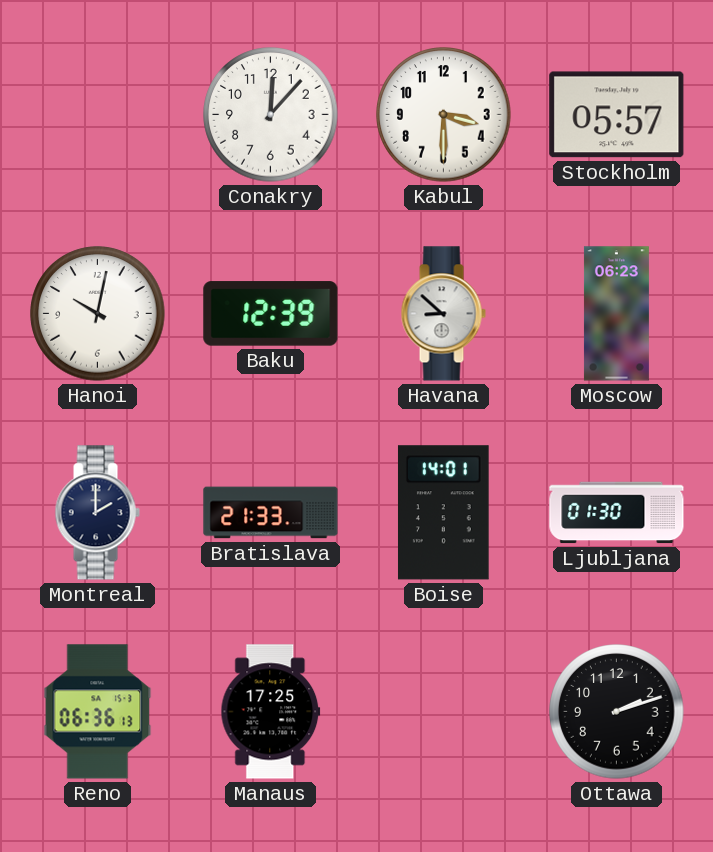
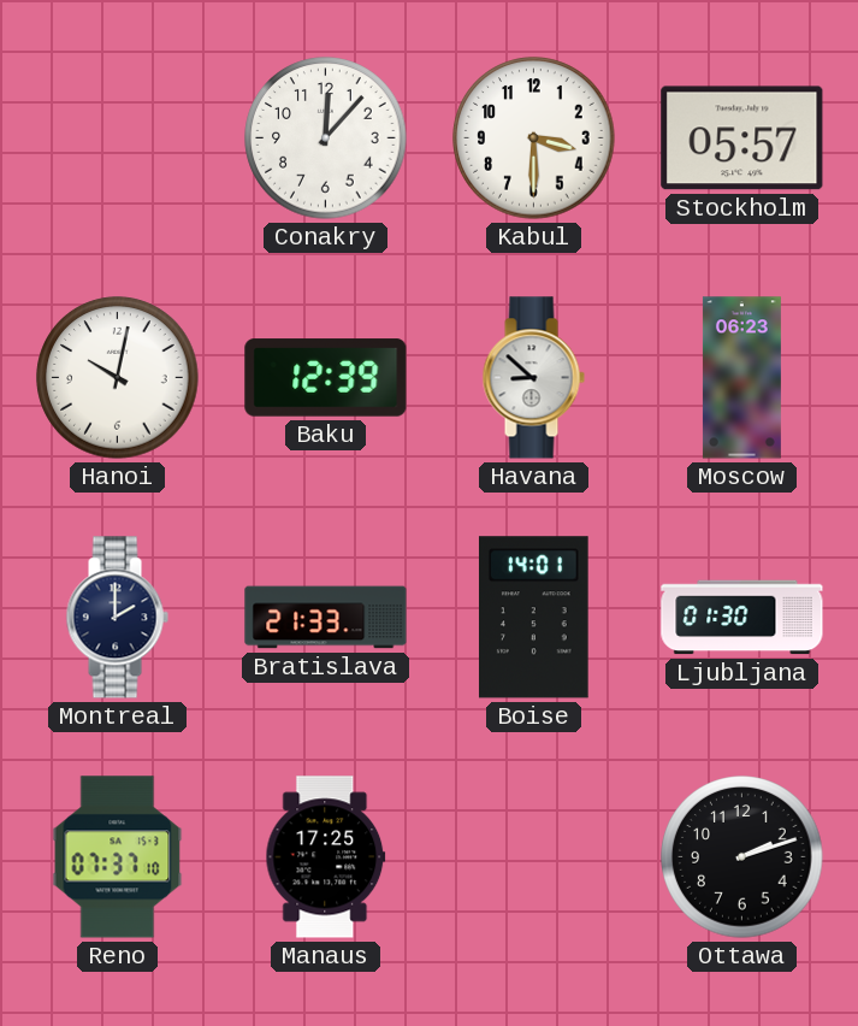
Reno: 06:36 -> 07:37 (118, 857)
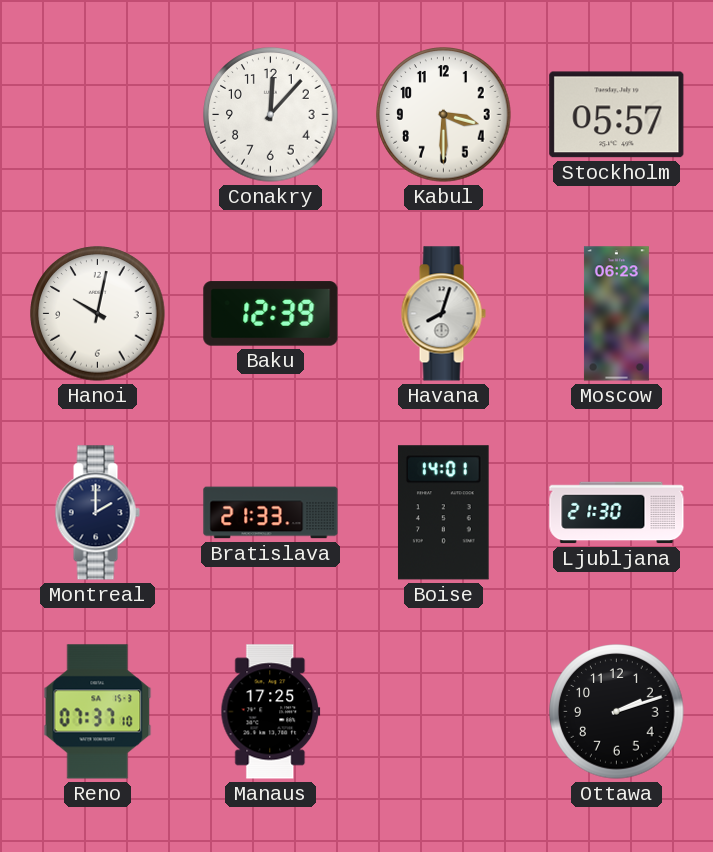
Havana: 8:52 -> 8:03 (443, 314)
Ljubljana: 01:30 -> 21:30 (617, 513)
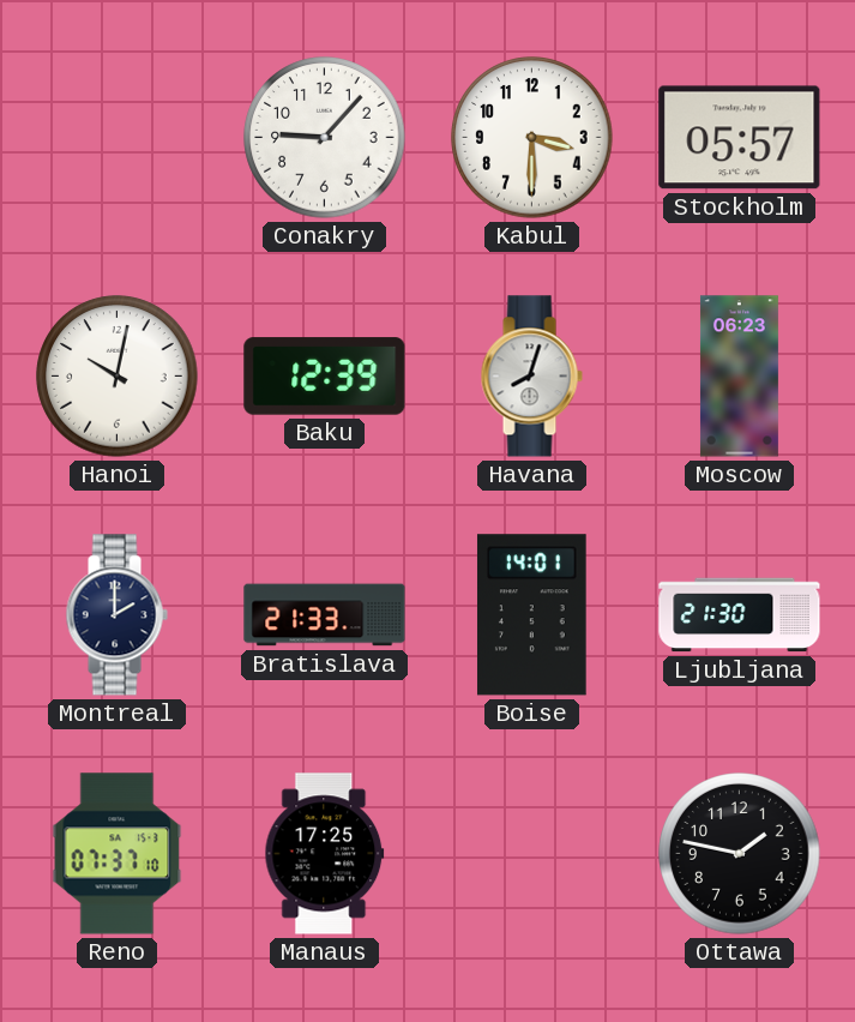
Conakry: 12:07 -> 9:07 (325, 138)
Ottawa: 2:12 -> 1:47 (740, 854)
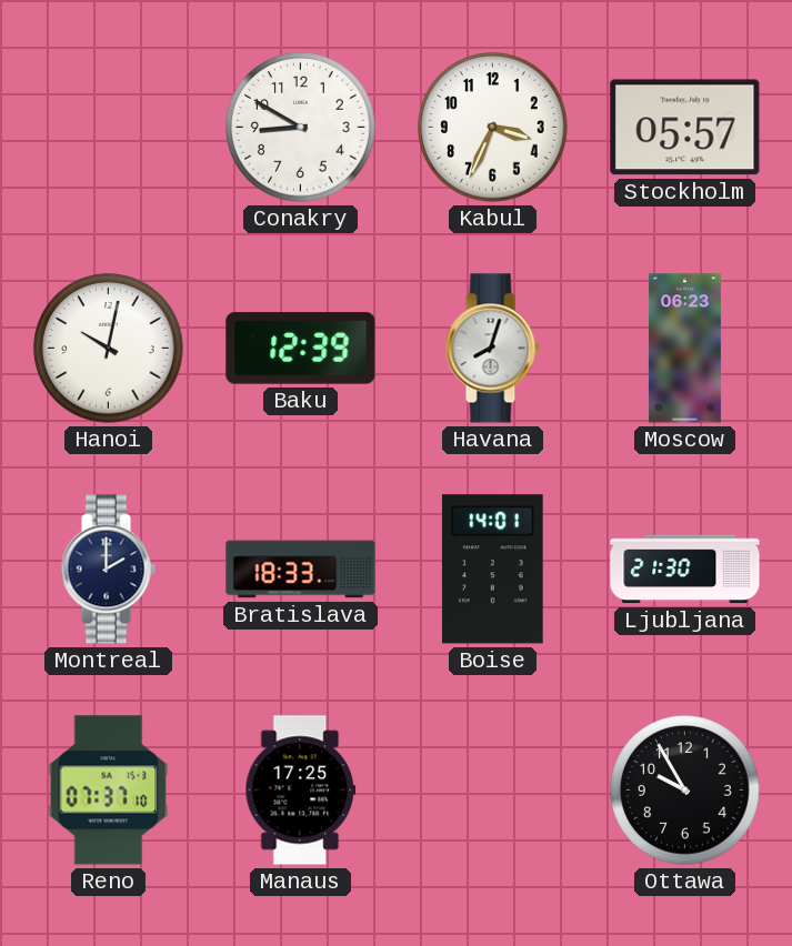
Conakry: 9:07 -> 8:50 (301, 128)
Kabul: 3:30 -> 3:34 (493, 128)
Bratislava: 21:33 -> 18:33 (301, 570)
Ottawa: 1:47 -> 9:55 (685, 791)
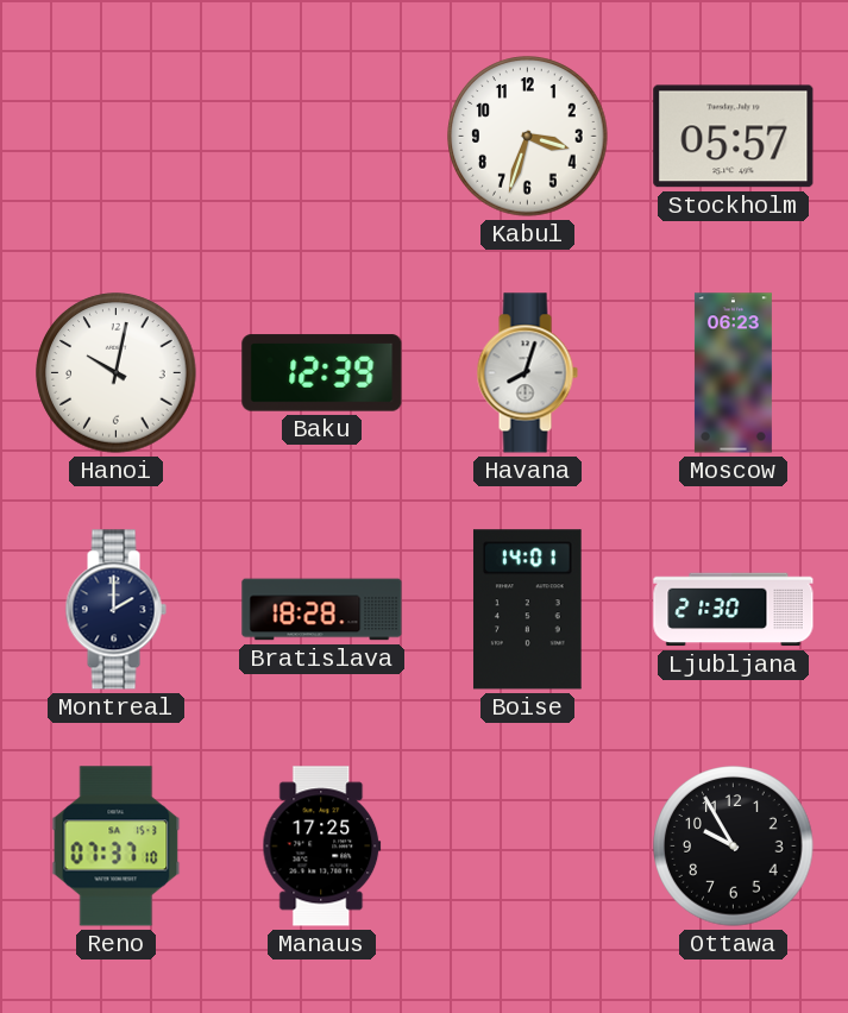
Conakry: 8:50 -> none (301, 128)
Kabul: 3:34 -> 3:33 (528, 137)
Bratislava: 18:33 -> 18:28 (322, 610)
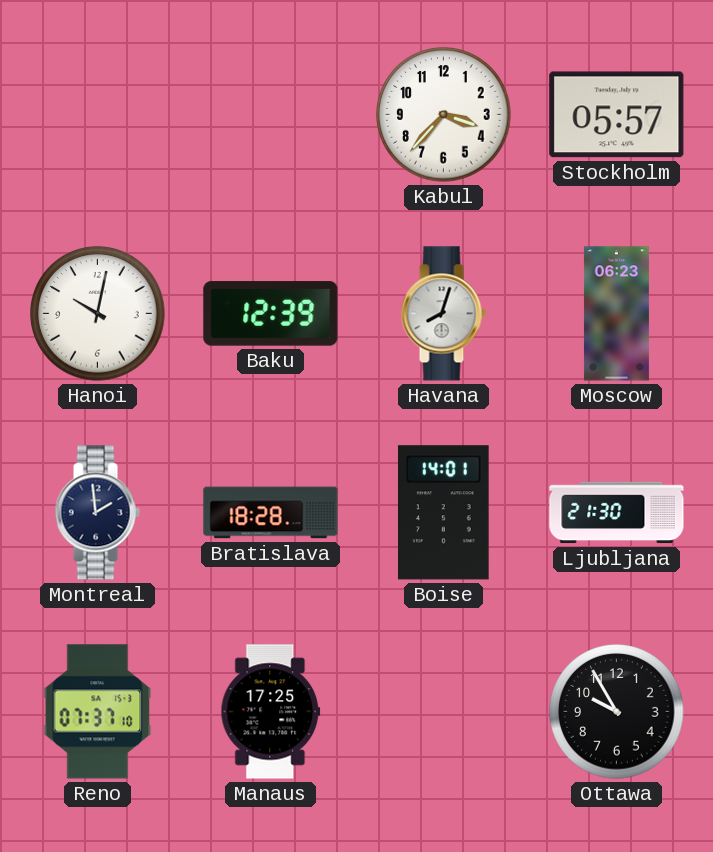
Kabul: 3:33 -> 3:37 (444, 115)
Montreal: 2:00 -> 1:59 (97, 513)
